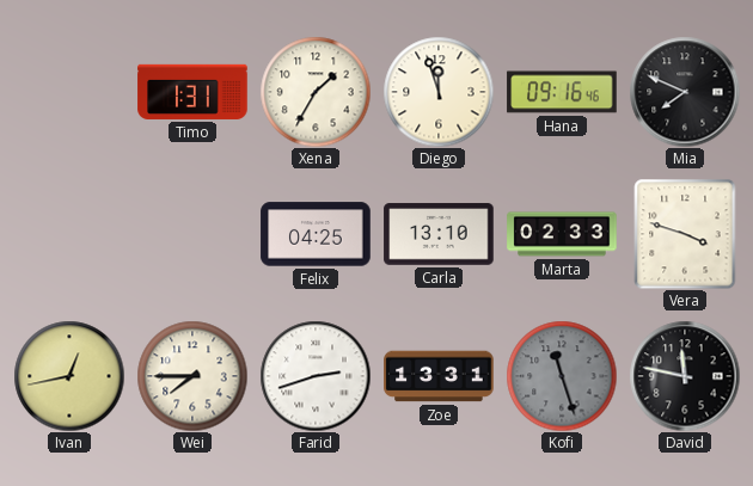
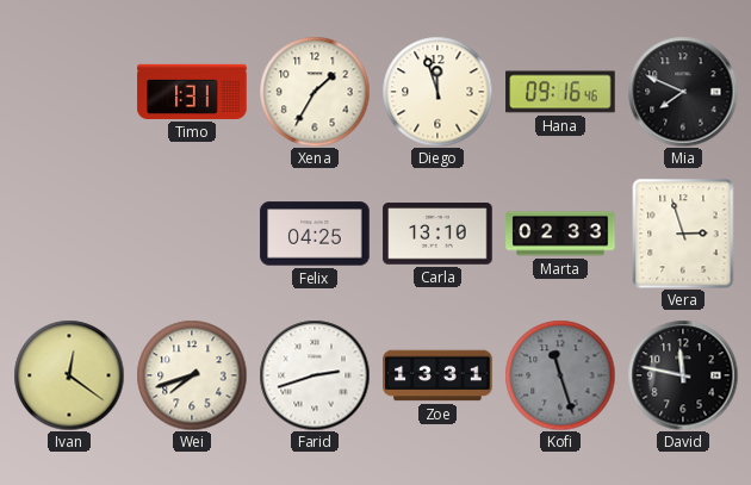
Vera: 3:48 -> 2:57 (683, 234)
Ivan: 12:43 -> 12:21 (69, 375)
Wei: 7:45 -> 7:42 (192, 375)
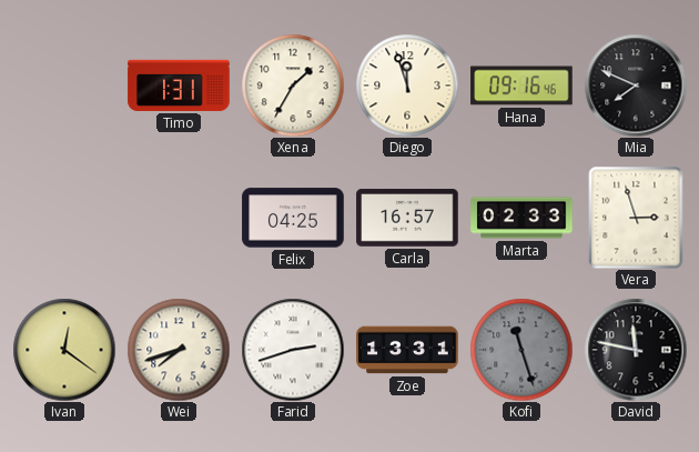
Carla: 13:10 -> 16:57 (407, 218)
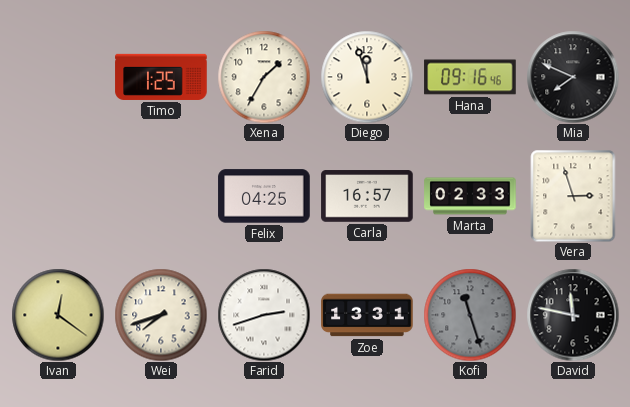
Timo: 1:31 -> 1:25 (161, 77)
